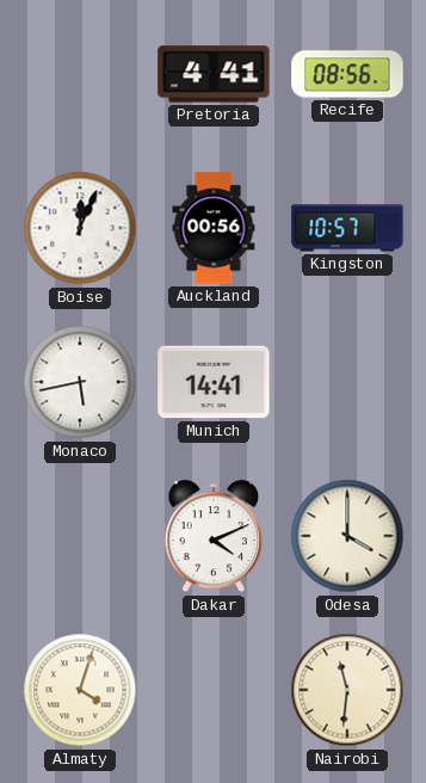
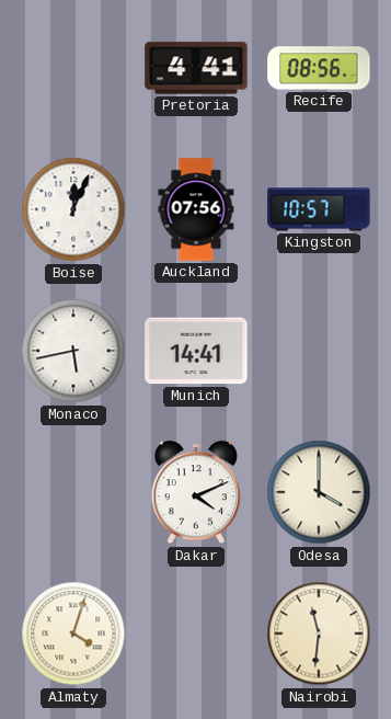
Auckland: 00:56 -> 07:56 (196, 209)
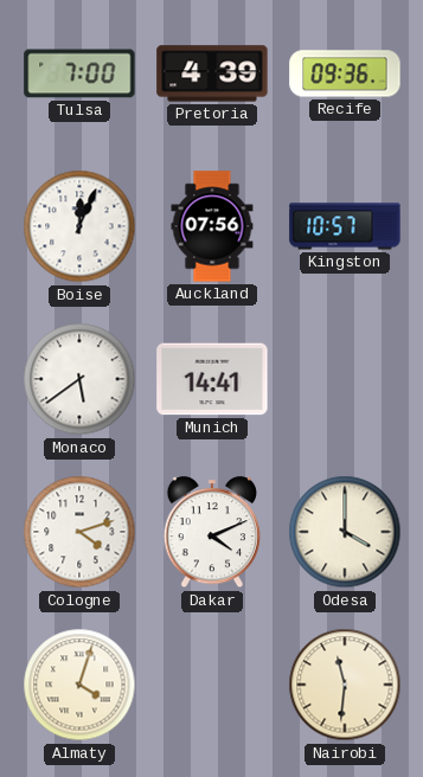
Tulsa: none -> 7:00 (79, 73)
Pretoria: 4:41 -> 4:39 (212, 73)
Recife: 08:56 -> 09:36 (345, 73)
Monaco: 5:43 -> 5:39 (79, 379)
Cologne: none -> 4:12 (79, 532)
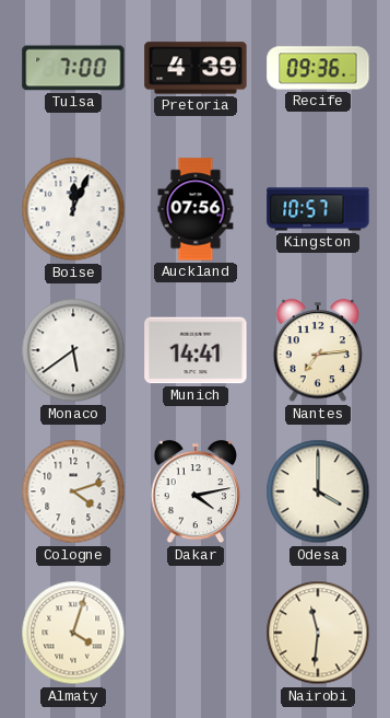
Nantes: none -> 7:14 (318, 351)
Dakar: 4:11 -> 4:13 (196, 493)
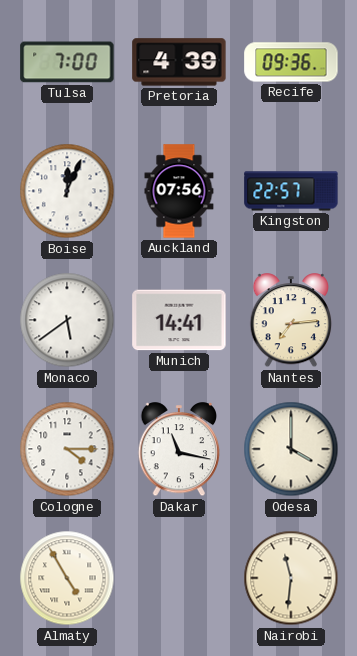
Kingston: 10:57 -> 22:57 (291, 191)
Cologne: 4:12 -> 4:15 (67, 449)
Dakar: 4:13 -> 11:17 (179, 450)
Almaty: 4:03 -> 4:55 (67, 578)
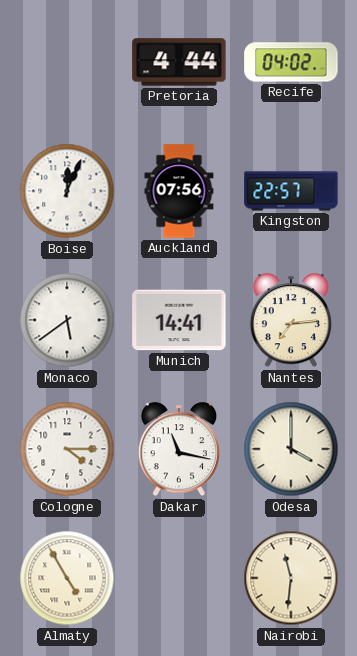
Tulsa: 7:00 -> none (67, 62)
Pretoria: 4:39 -> 4:44 (179, 62)
Recife: 09:36 -> 04:02 (291, 62)
